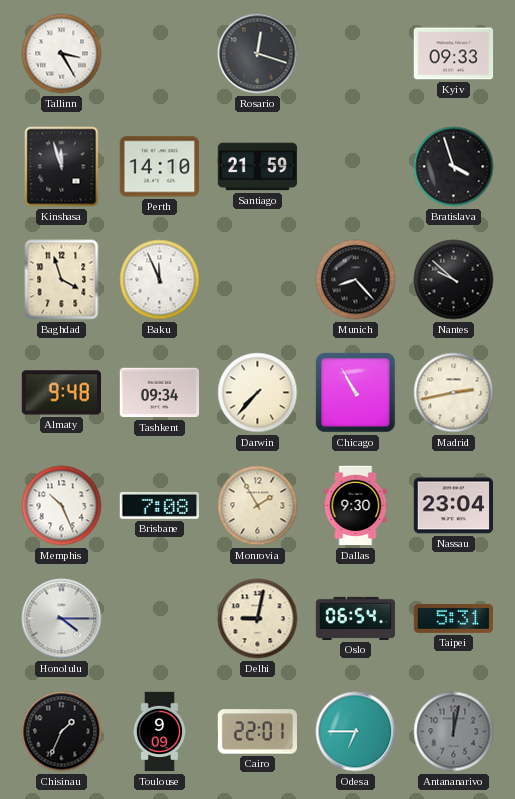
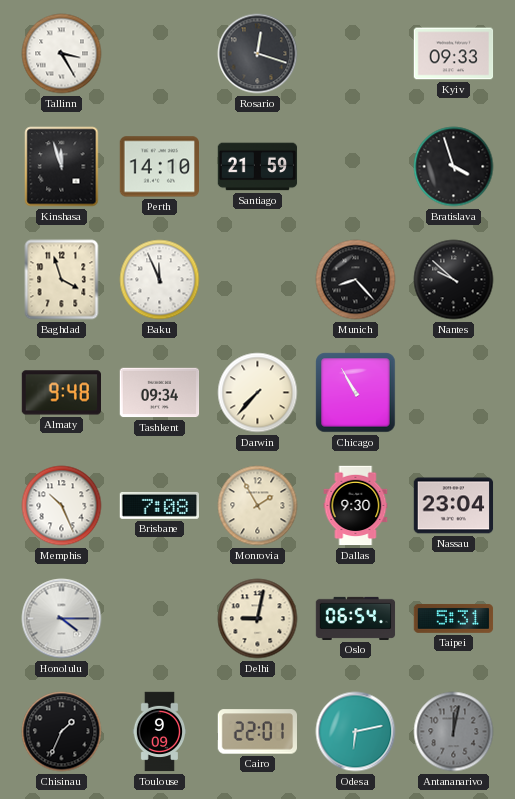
Madrid: 2:43 -> none (454, 393)
Odesa: 6:45 -> 6:13 (356, 732)
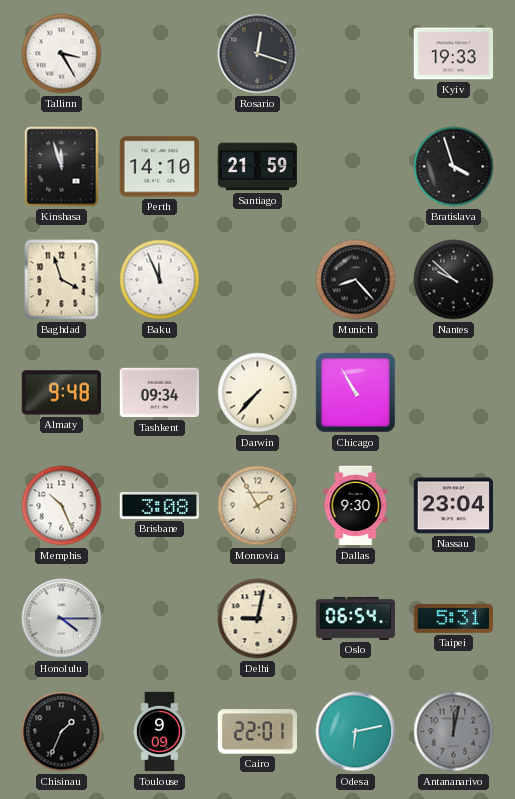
Kyiv: 09:33 -> 19:33 (454, 54)
Brisbane: 7:08 -> 3:08 (159, 505)
